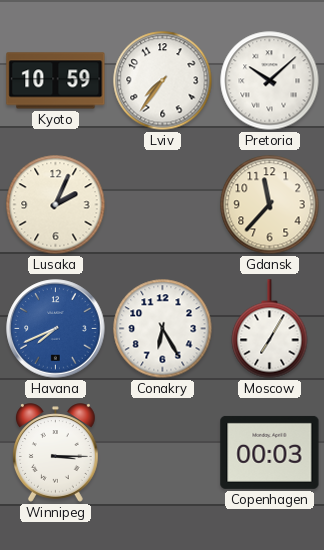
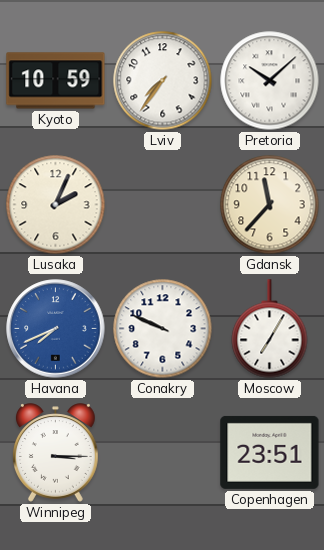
Conakry: 6:25 -> 9:49 (163, 329)
Copenhagen: 00:03 -> 23:51 (270, 452)
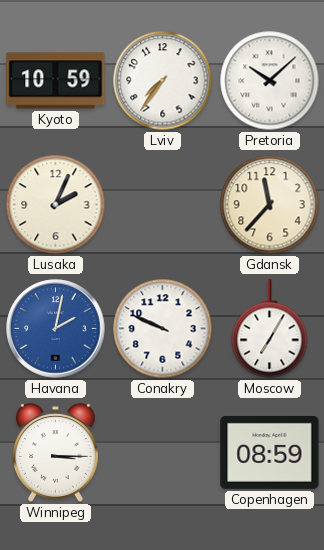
Havana: 7:41 -> 2:02 (56, 329)
Copenhagen: 23:51 -> 08:59 (270, 452)
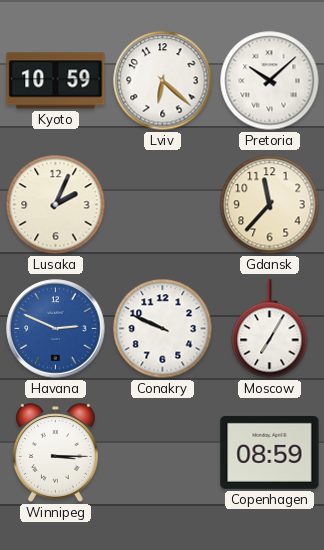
Lviv: 7:36 -> 6:22 (163, 81)
Havana: 2:02 -> 2:49 (56, 329)
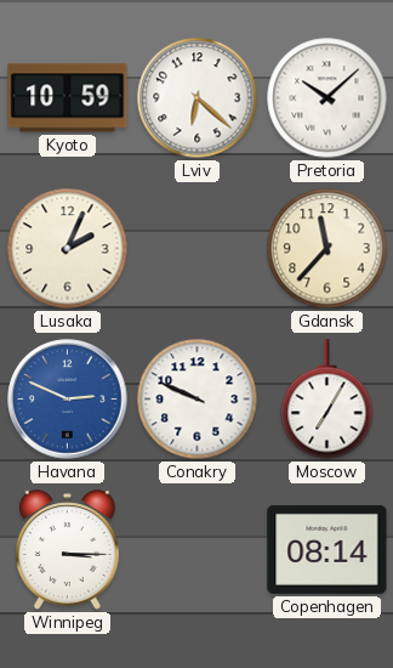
Copenhagen: 08:59 -> 08:14 (327, 549)
